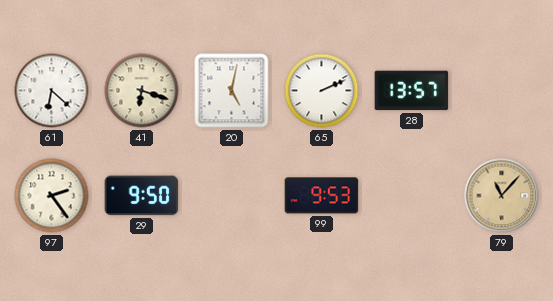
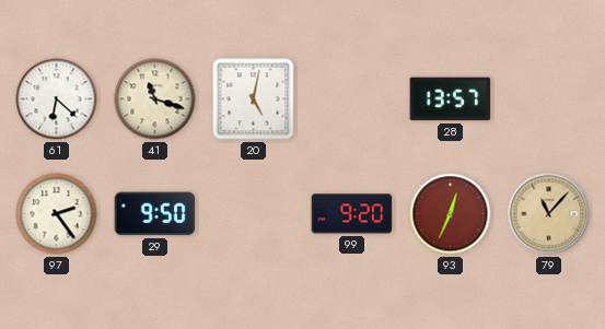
41: 6:18 -> 11:18 (155, 99)
65: 2:11 -> none (322, 91)
99: 9:53 -> 9:20 (352, 214)
93: none -> 12:34 (451, 214)
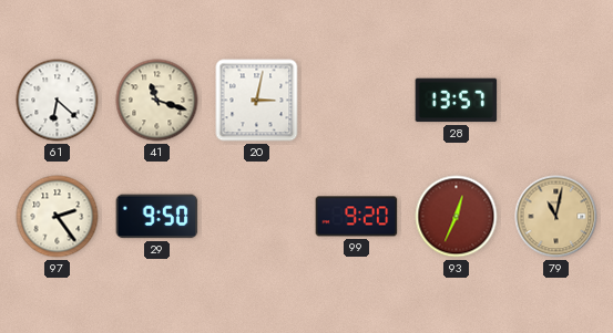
20: 5:02 -> 3:02 (257, 101)
79: 11:07 -> 11:02 (556, 217)
